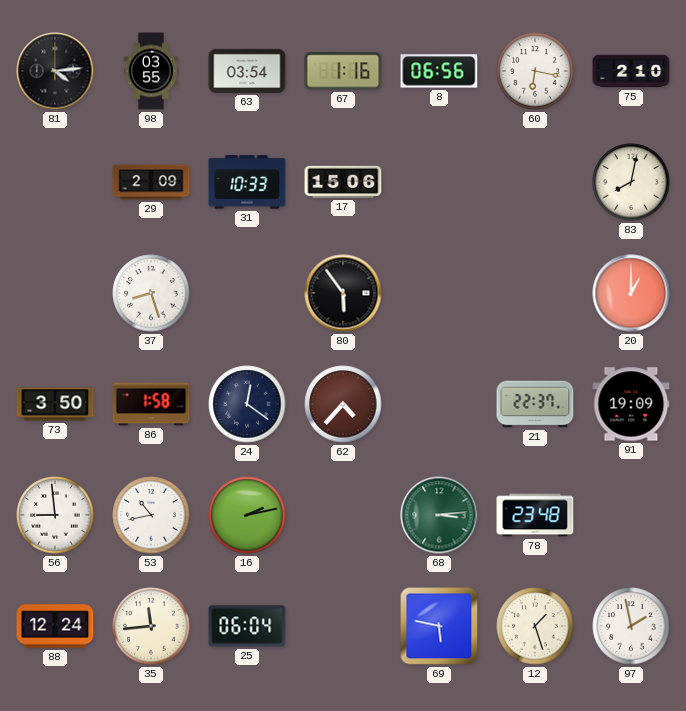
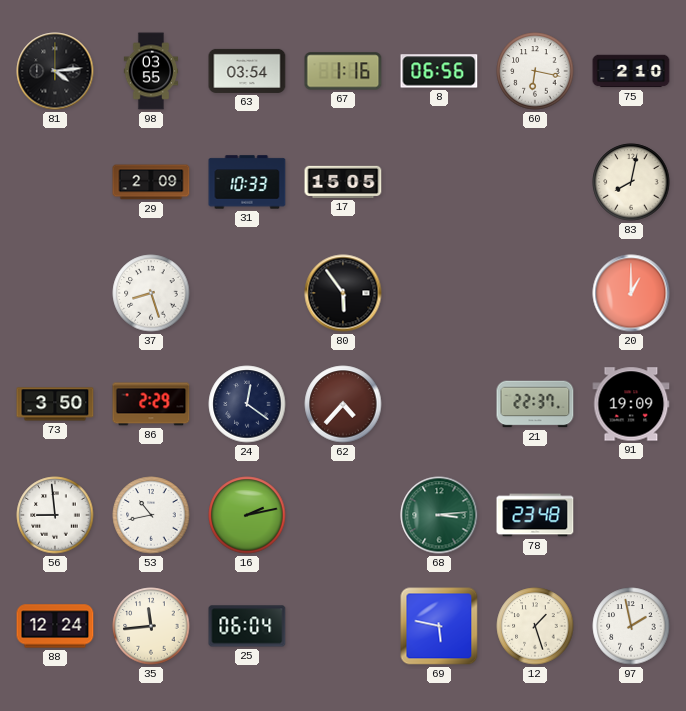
17: 15:06 -> 15:05 (343, 182)
86: 1:58 -> 2:29 (151, 404)
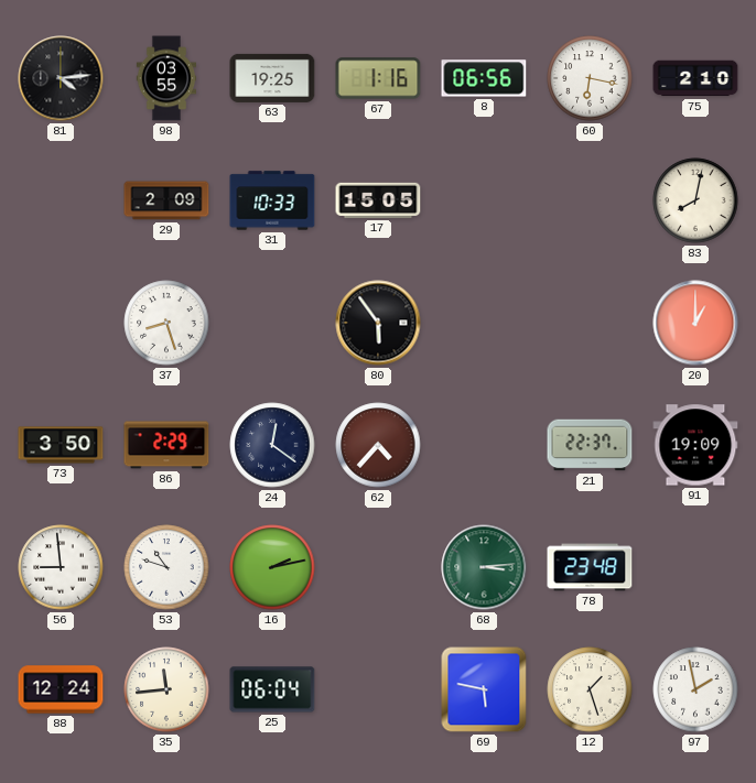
63: 03:54 -> 19:25 (272, 78)
53: 10:43 -> 10:48 (166, 567)
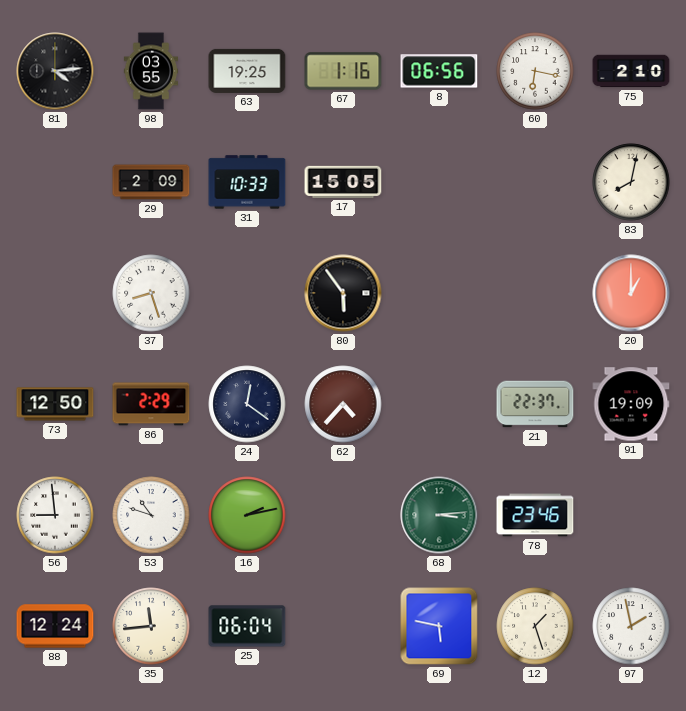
73: 3:50 -> 12:50 (55, 404)
78: 23:48 -> 23:46 (535, 515)
